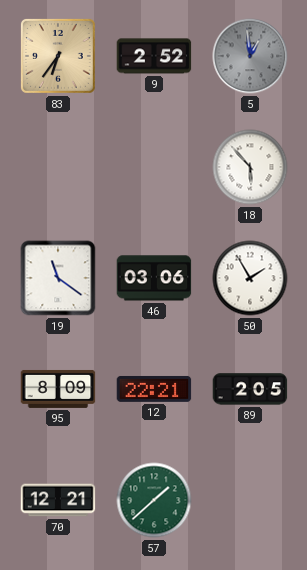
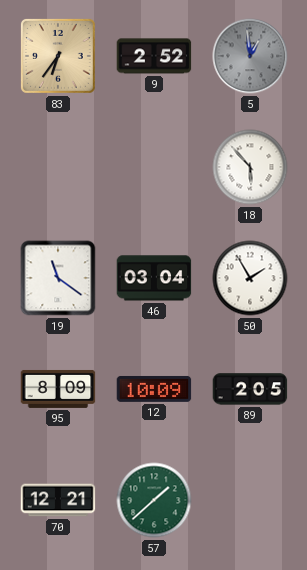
46: 03:06 -> 03:04 (154, 278)
12: 22:21 -> 10:09 (154, 389)
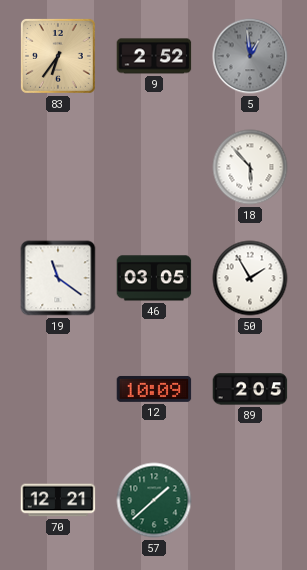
46: 03:04 -> 03:05 (154, 278)
95: 8:09 -> none (58, 389)
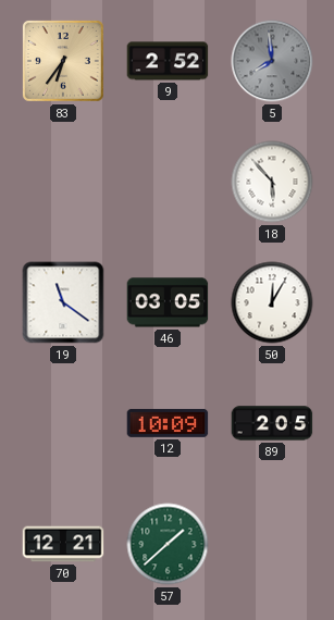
5: 12:59 -> 7:59 (272, 61)
50: 1:55 -> 12:05 (272, 302)
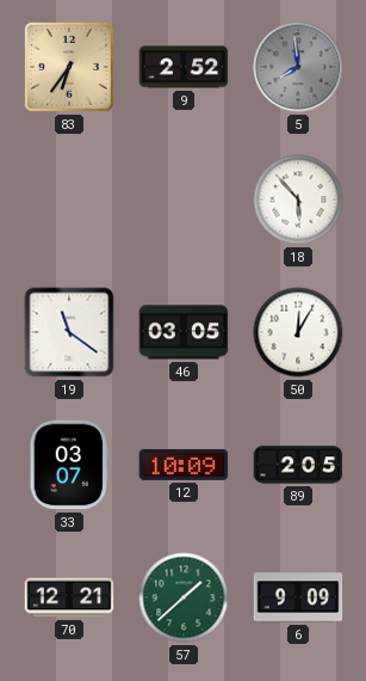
33: none -> 03:07 (68, 465)
6: none -> 9:09 (298, 597)
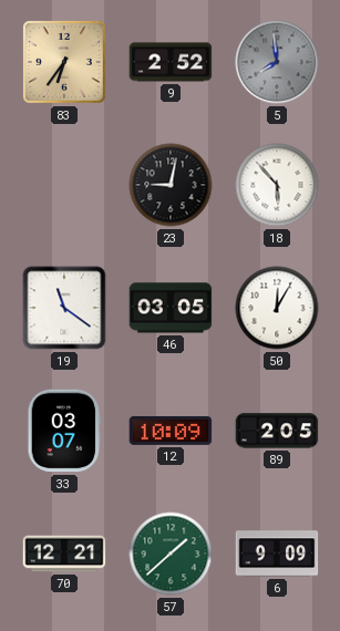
23: none -> 9:02 (171, 185)
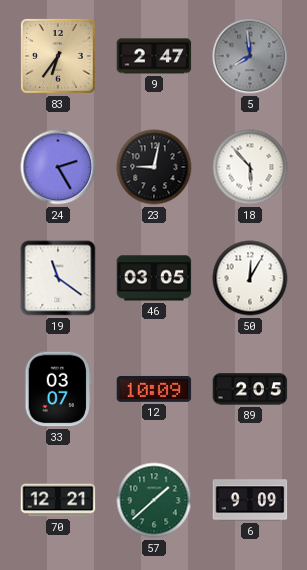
9: 2:52 -> 2:47 (154, 56)
24: none -> 2:25 (58, 167)
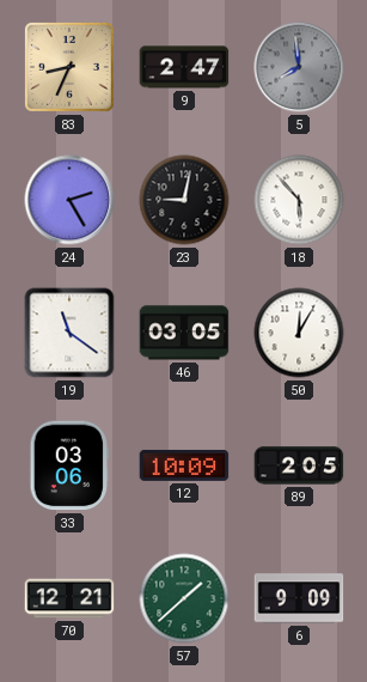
83: 6:36 -> 8:34 (69, 67)
33: 03:07 -> 03:06 (68, 465)
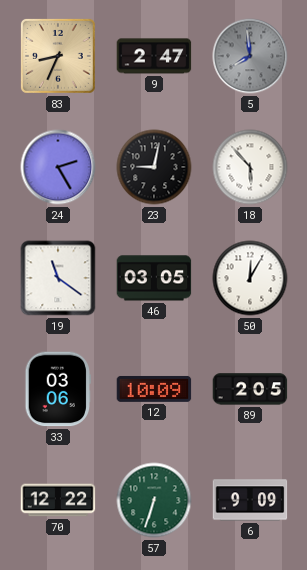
70: 12:21 -> 12:22 (58, 500)
57: 1:38 -> 6:33 (154, 500)
